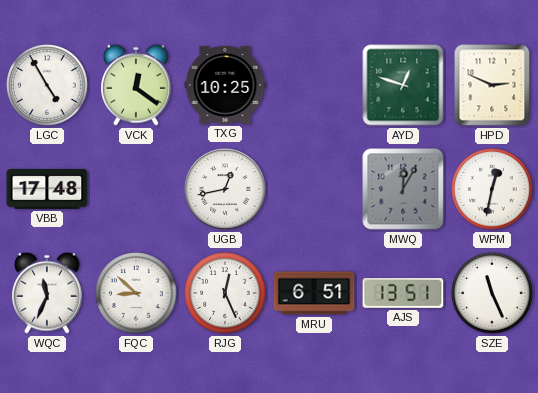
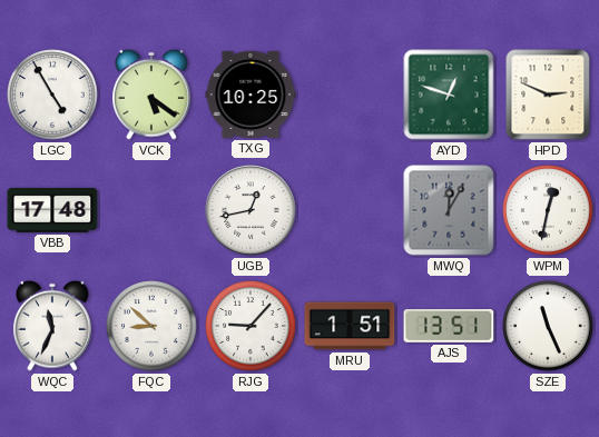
VCK: 12:21 -> 5:21 (151, 95)
RJG: 12:26 -> 9:07 (251, 326)
MRU: 6:51 -> 1:51 (350, 326)
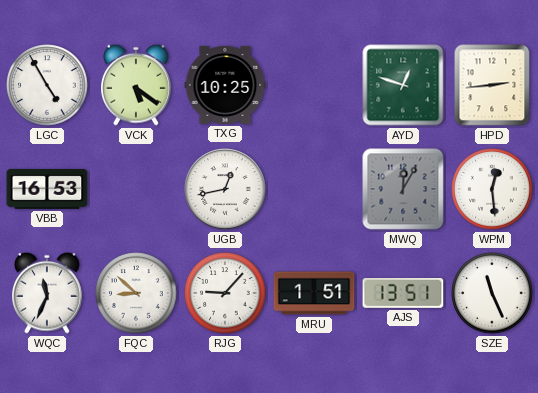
HPD: 2:49 -> 2:44 (492, 85)
VBB: 17:48 -> 16:53 (47, 189)
WPM: 12:32 -> 12:29 (492, 189)
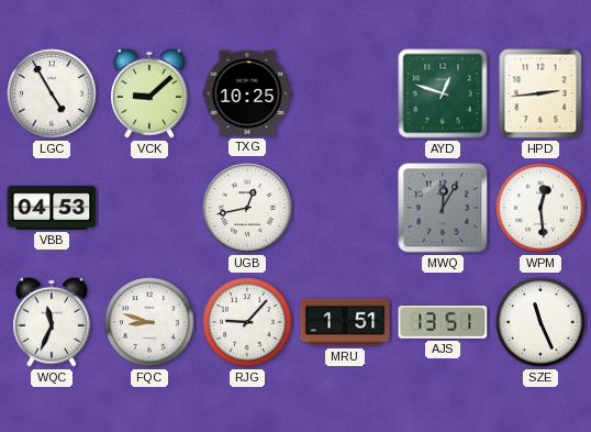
VCK: 5:21 -> 9:08 (149, 93)
VBB: 16:53 -> 04:53 (52, 208)
FQC: 8:52 -> 8:48 (149, 322)
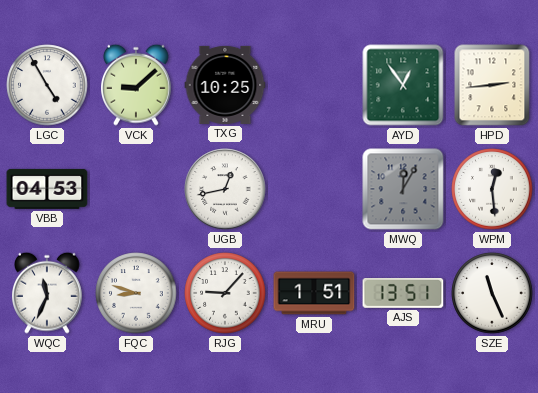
AYD: 12:48 -> 12:54 (403, 85)
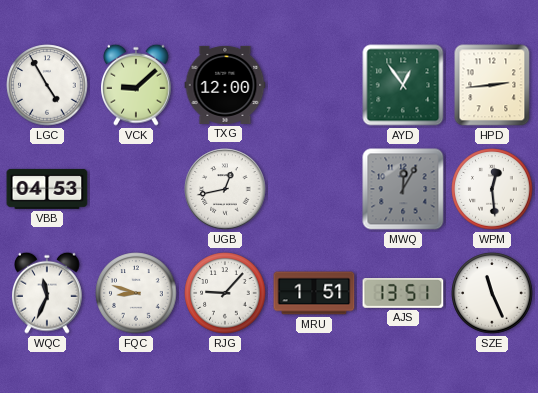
TXG: 10:25 -> 12:00 (225, 85)
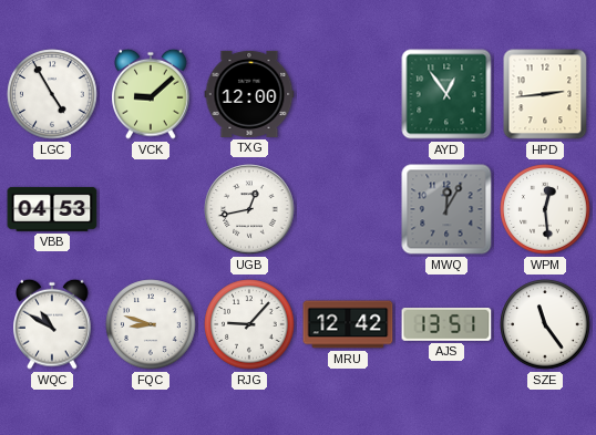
WQC: 11:34 -> 10:50 (52, 324)
MRU: 1:51 -> 12:42 (348, 324)
SZE: 11:26 -> 11:24 (545, 324)
